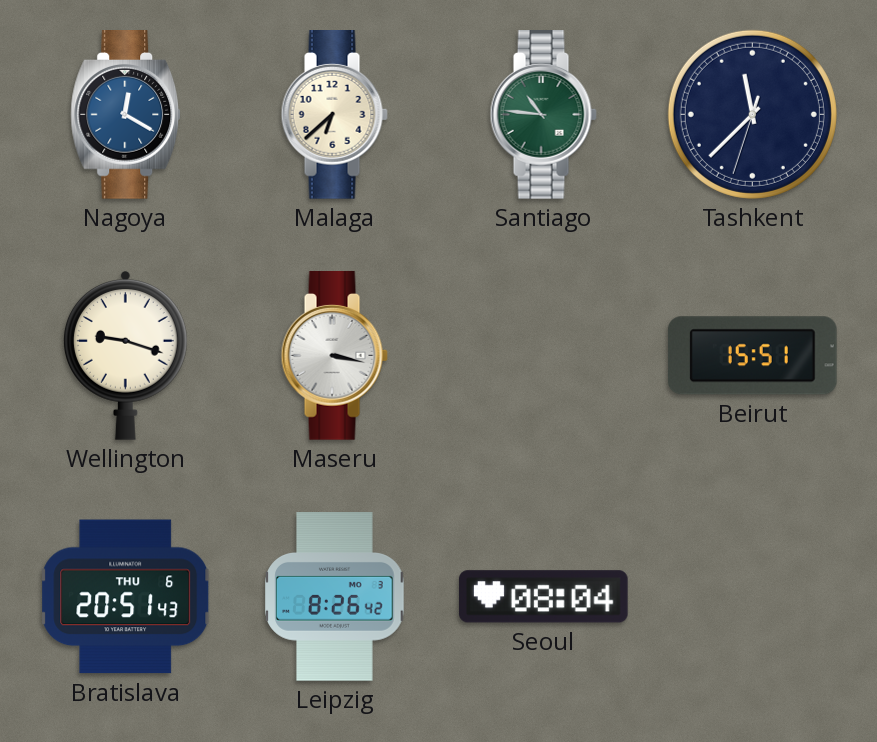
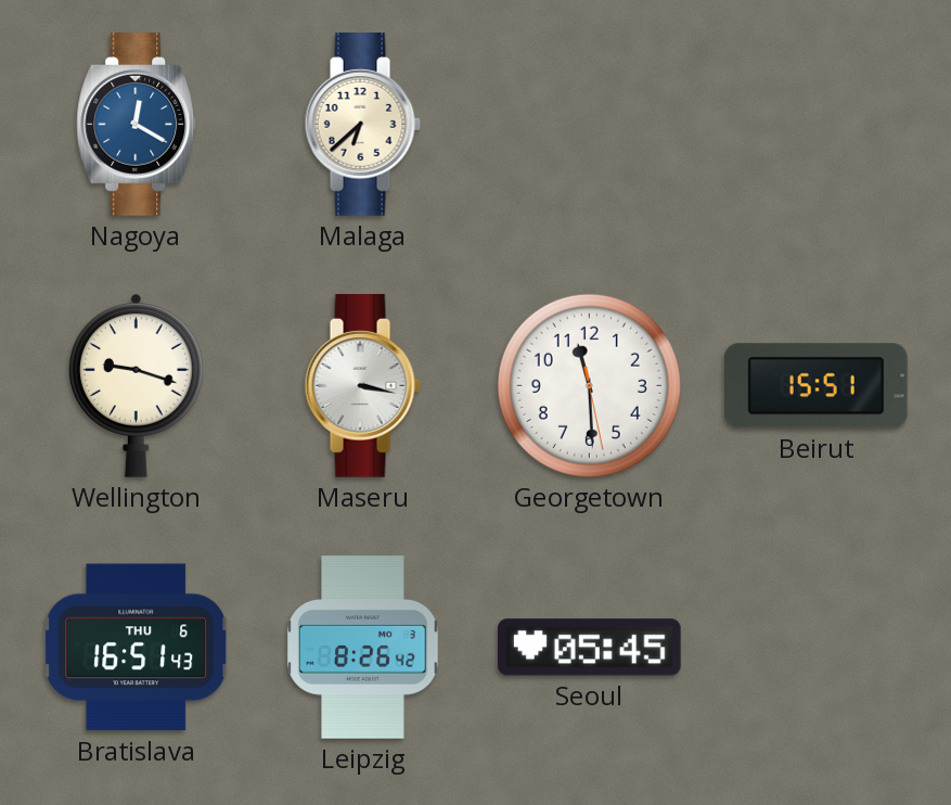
Santiago: 10:46 -> none (543, 115)
Tashkent: 11:37 -> none (752, 114)
Georgetown: none -> 11:29 (589, 385)
Bratislava: 20:51 -> 16:51 (137, 648)
Seoul: 08:04 -> 05:45 (590, 648)
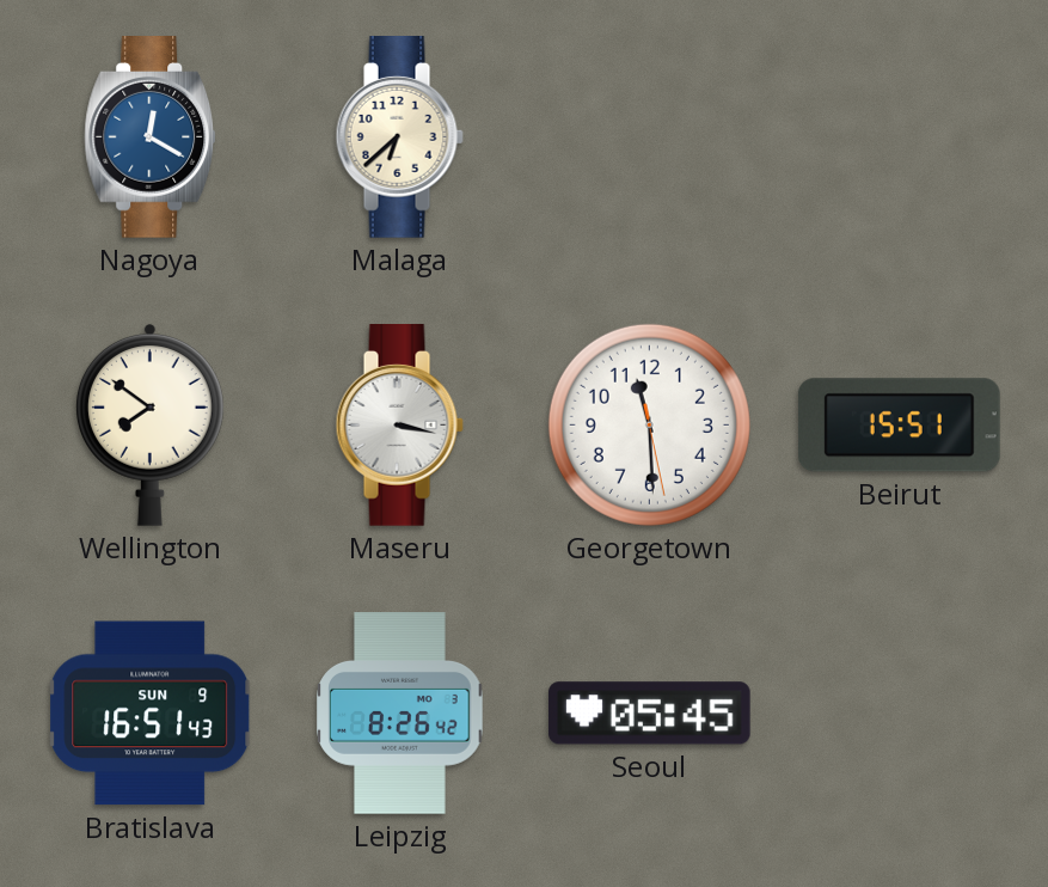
Wellington: 9:18 -> 7:51 (149, 426)
Bratislava date: THU 6 -> SUN 9 (151, 714)
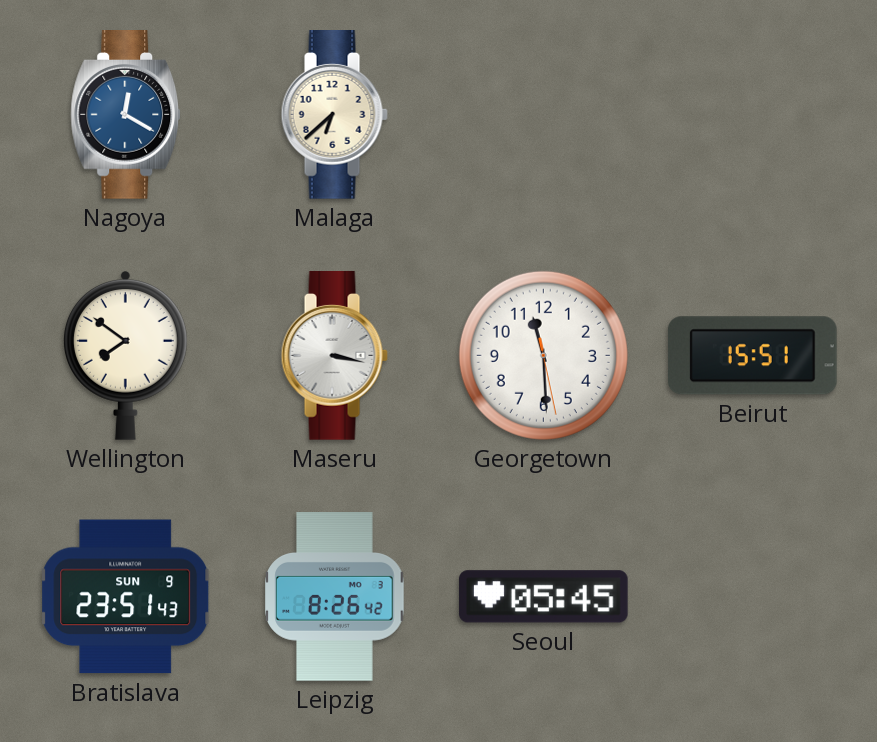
Bratislava: 16:51 -> 23:51 (126, 597)
